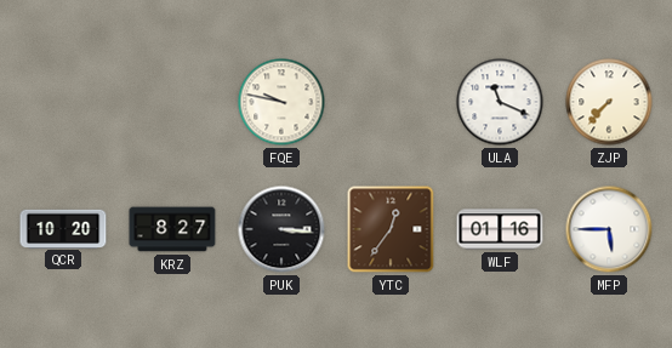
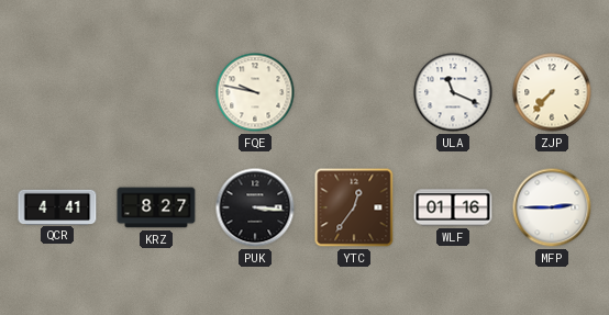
QCR: 10:20 -> 4:41 (57, 206)
MFP: 5:45 -> 2:45 (552, 207)
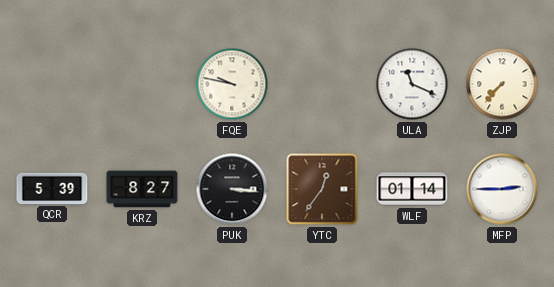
QCR: 4:41 -> 5:39 (52, 188)
WLF: 01:16 -> 01:14 (412, 189)
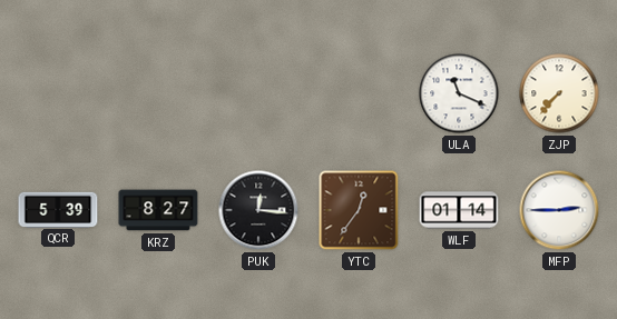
FQE: 9:47 -> none (232, 84)
PUK: 3:16 -> 12:16 (258, 210)
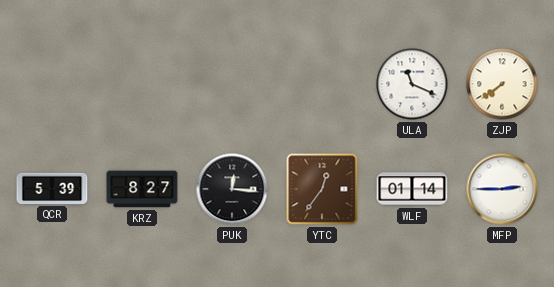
ZJP: 7:37 -> 7:39 (502, 84)
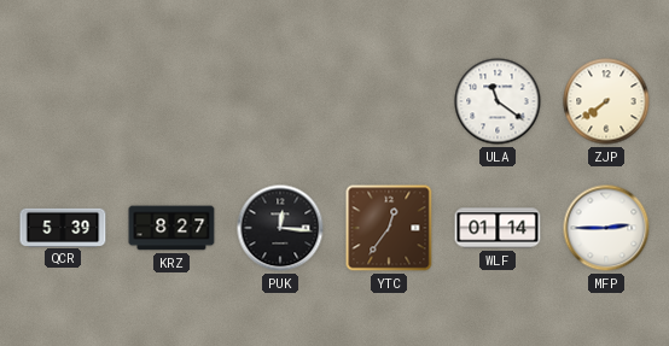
ULA: 11:19 -> 11:21 (498, 101)
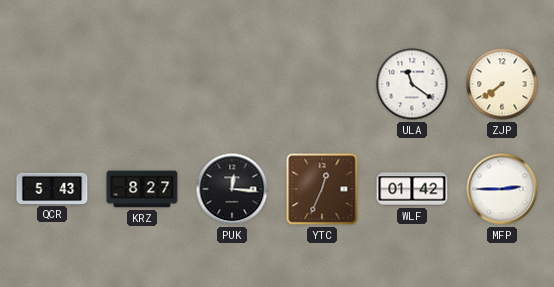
QCR: 5:39 -> 5:43 (52, 188)
YTC: 12:36 -> 12:34 (322, 189)
WLF: 01:14 -> 01:42 (412, 189)
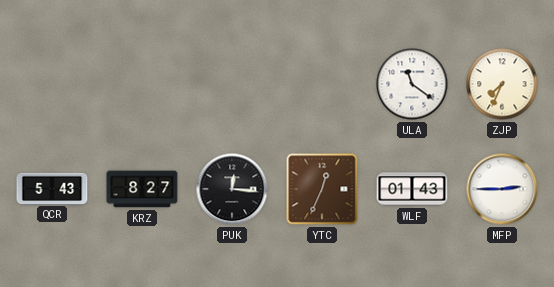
ZJP: 7:39 -> 7:34 (502, 84)
WLF: 01:42 -> 01:43 (412, 189)
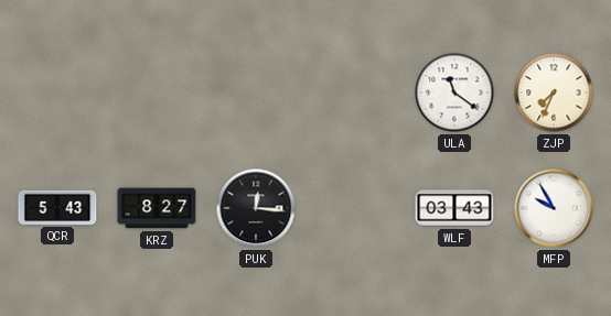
YTC: 12:34 -> none (322, 189)
WLF: 01:43 -> 03:43 (454, 208)
MFP: 2:45 -> 9:55 (554, 208)
